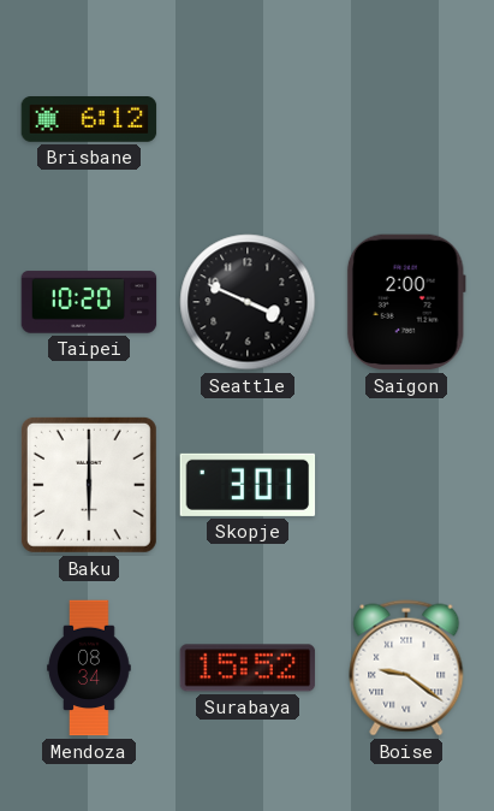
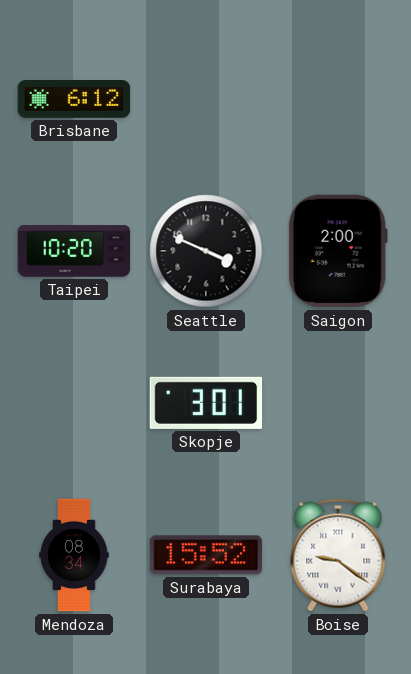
Baku: 6:00 -> none (89, 485)
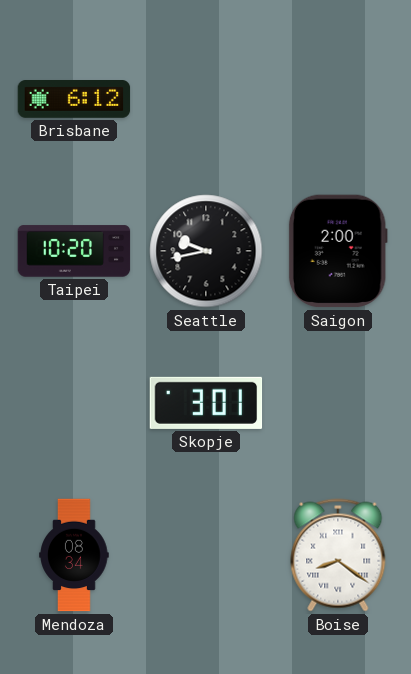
Seattle: 3:49 -> 9:43 (206, 251)
Surabaya: 15:52 -> none (206, 555)
Boise: 9:21 -> 8:21 (338, 555)
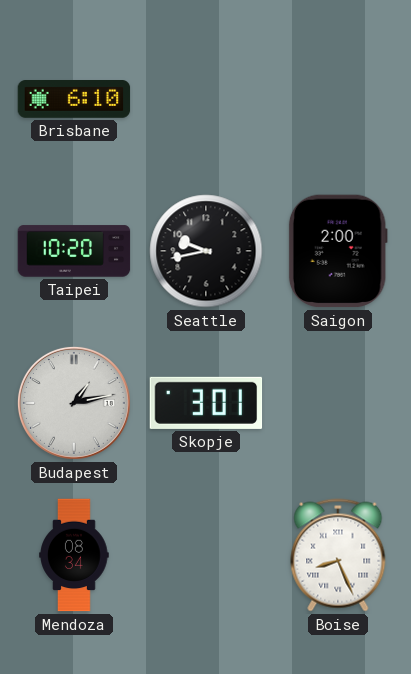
Brisbane: 6:12 -> 6:10 (74, 100)
Budapest: none -> 1:13 (74, 403)
Boise: 8:21 -> 8:26 (338, 555)
